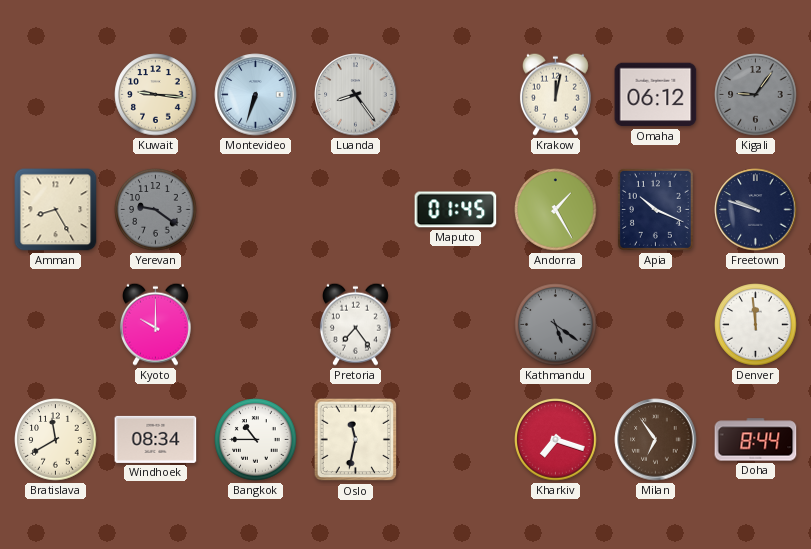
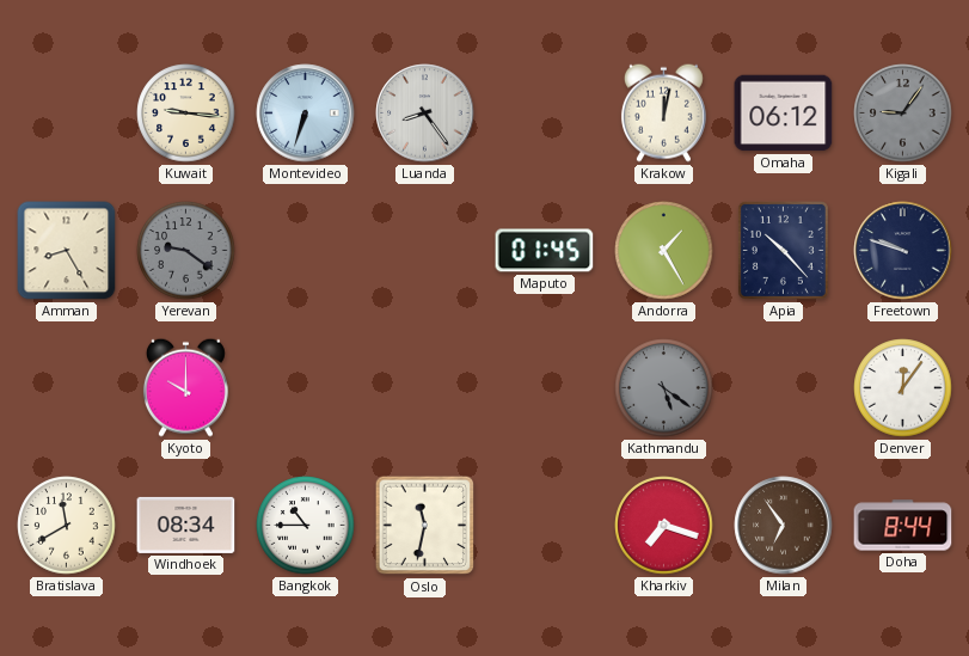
Apia: 10:19 -> 10:23 (783, 250)
Pretoria: 7:24 -> none (355, 324)
Denver: 11:59 -> 12:06 (903, 388)
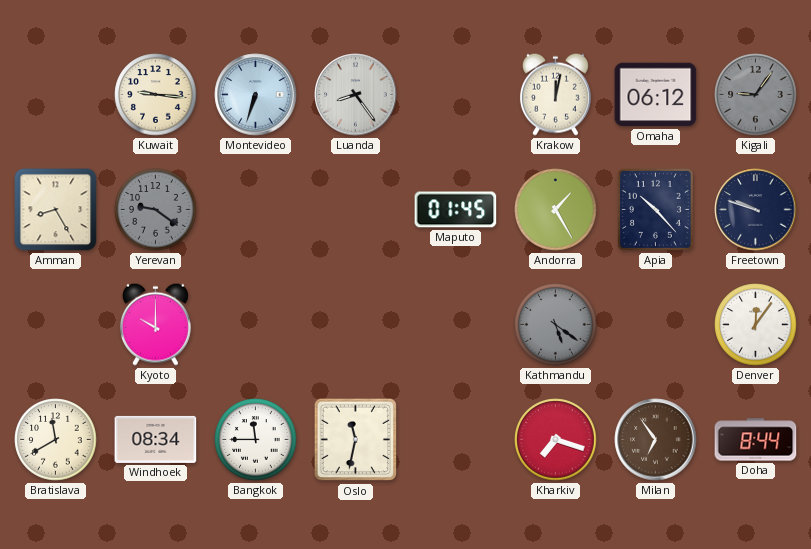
Bangkok: 10:45 -> 11:45 (256, 440)
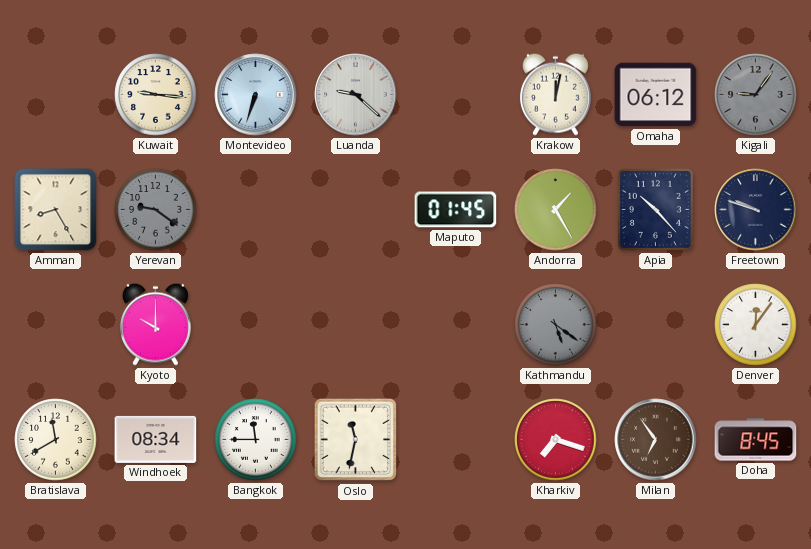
Luanda: 8:24 -> 9:22 (356, 95)
Doha: 8:44 -> 8:45 (756, 440)
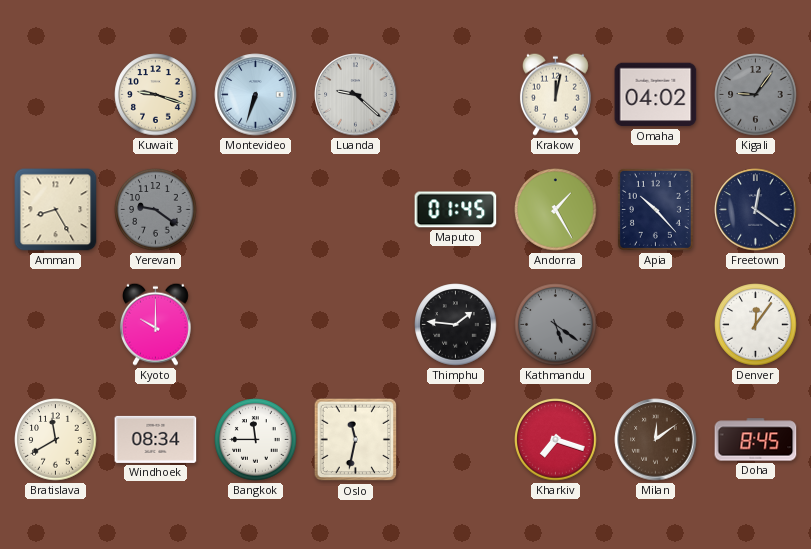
Kuwait: 9:16 -> 9:18 (156, 95)
Omaha: 06:12 -> 04:02 (656, 95)
Freetown: 9:48 -> 12:21 (756, 210)
Thimphu: none -> 1:46 (456, 325)
Milan: 6:54 -> 12:09 (656, 440)
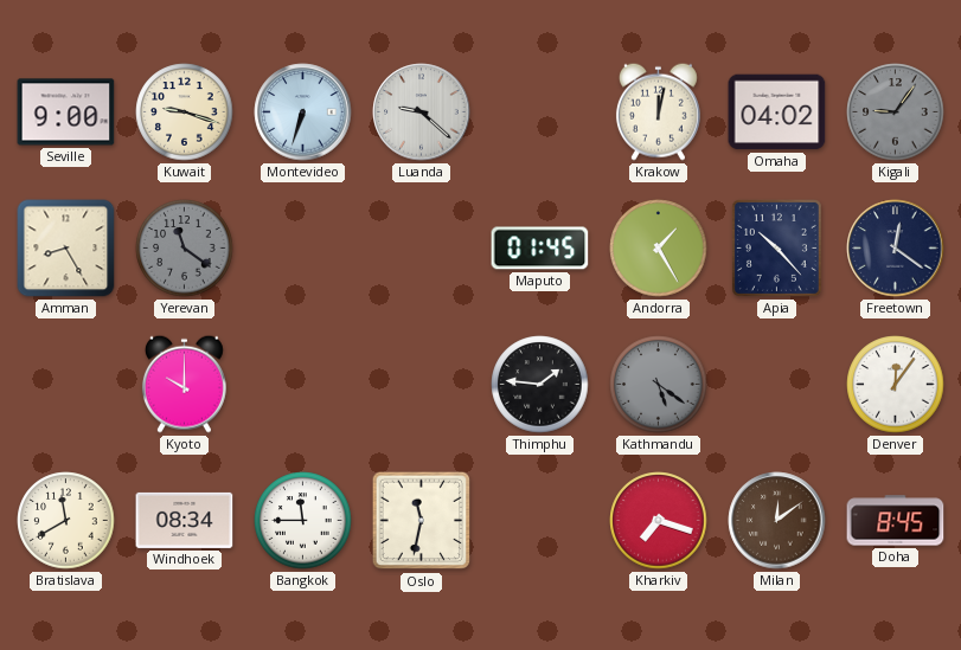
Seville: none -> 9:00 (66, 112)
Yerevan: 9:21 -> 11:21 (185, 249)
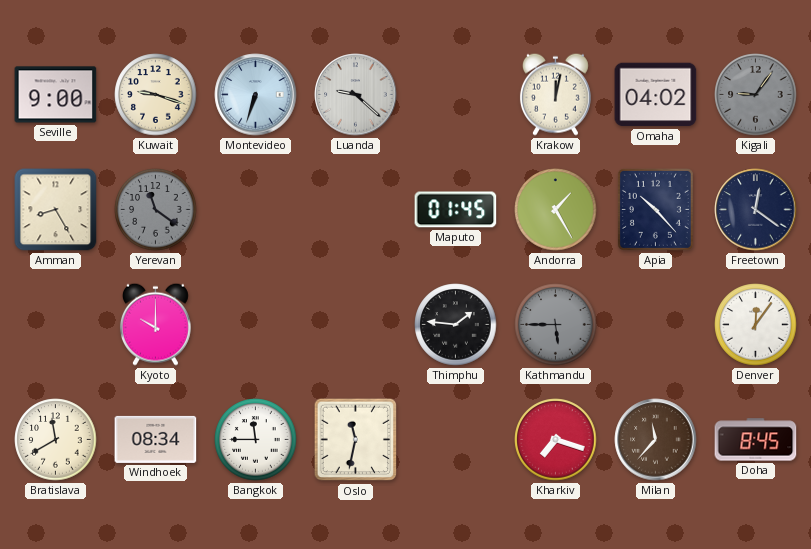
Kathmandu: 5:21 -> 5:45 (556, 325)
Milan: 12:09 -> 11:37 (656, 440)
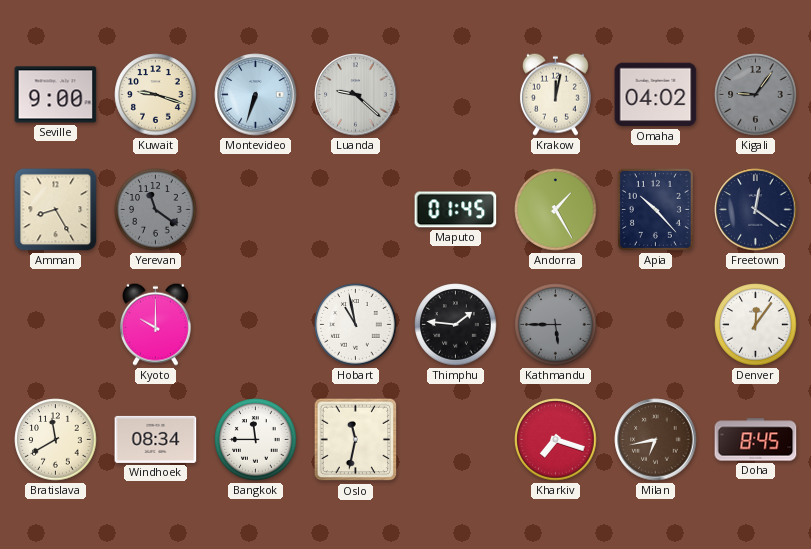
Hobart: none -> 10:58 (356, 325)
Milan: 11:37 -> 6:43 (656, 440)
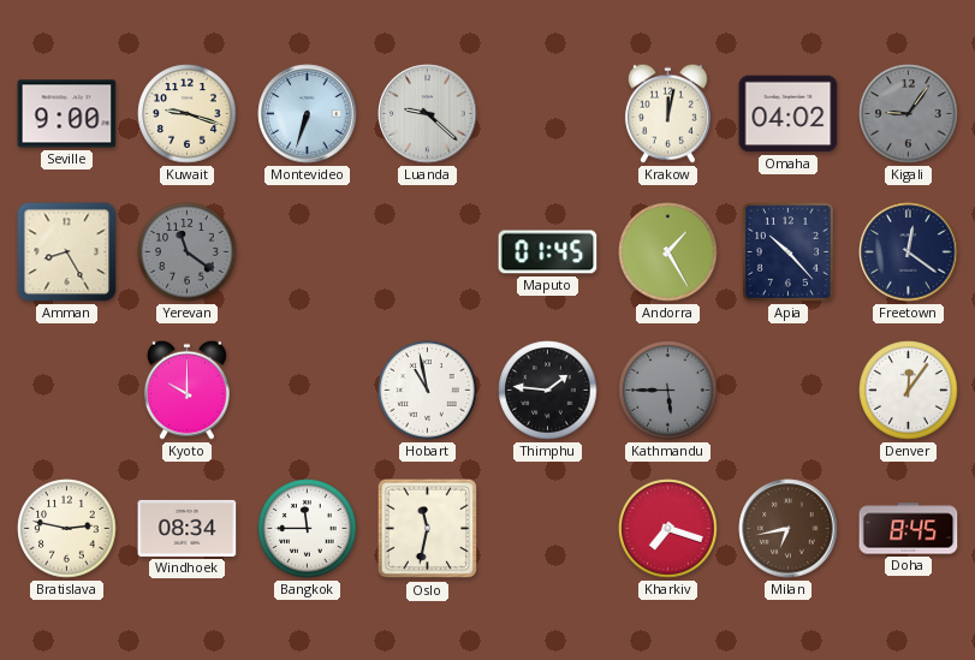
Bratislava: 11:40 -> 2:47 (67, 529)
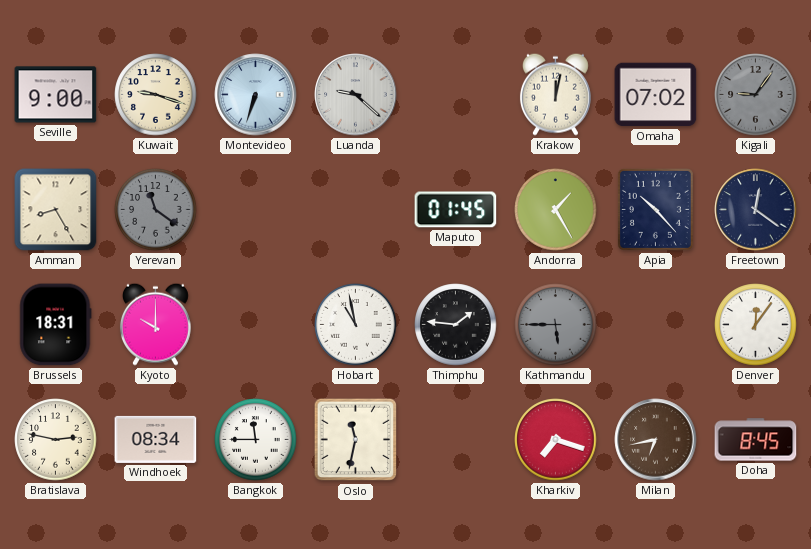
Omaha: 04:02 -> 07:02 (656, 95)
Brussels: none -> 18:31 (56, 325)
